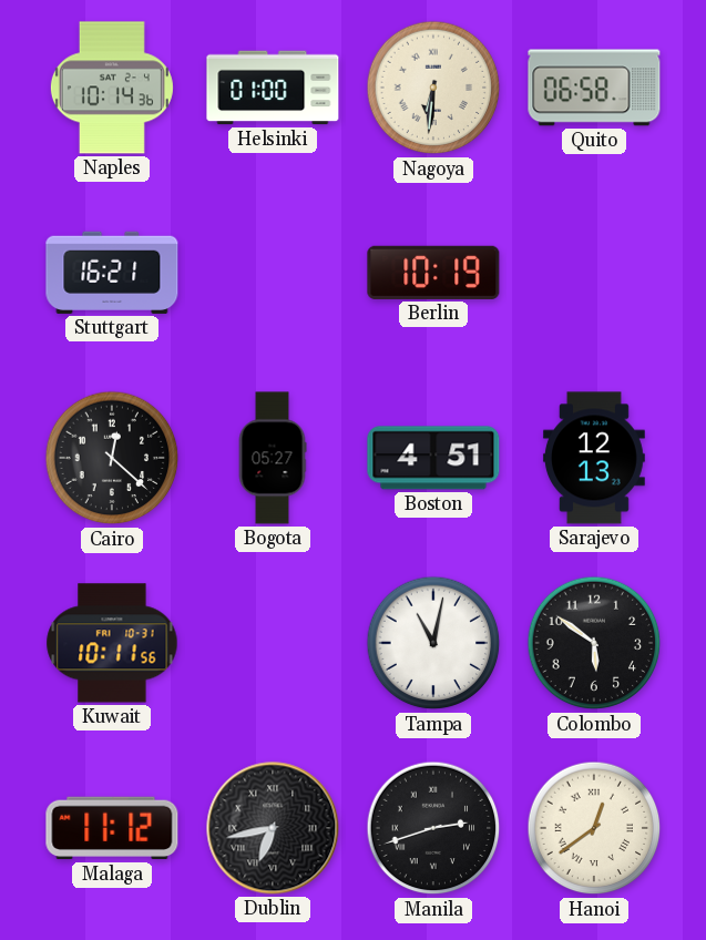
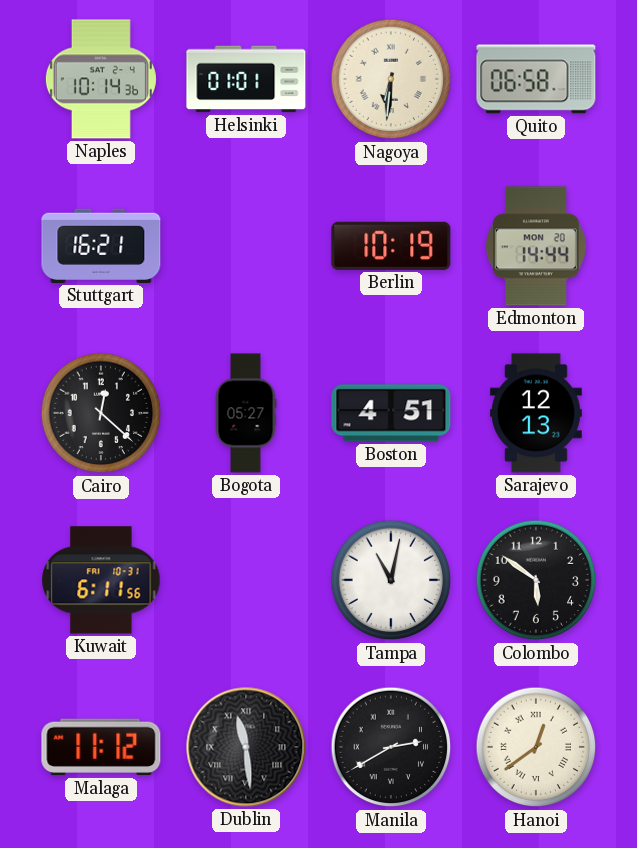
Helsinki: 01:00 -> 01:01 (246, 79)
Edmonton: none -> 14:44 (536, 246)
Kuwait: 10:11 -> 6:11 (101, 580)
Dublin: 6:43 -> 11:29 (246, 747)
Manila: 2:42 -> 2:40 (391, 747)
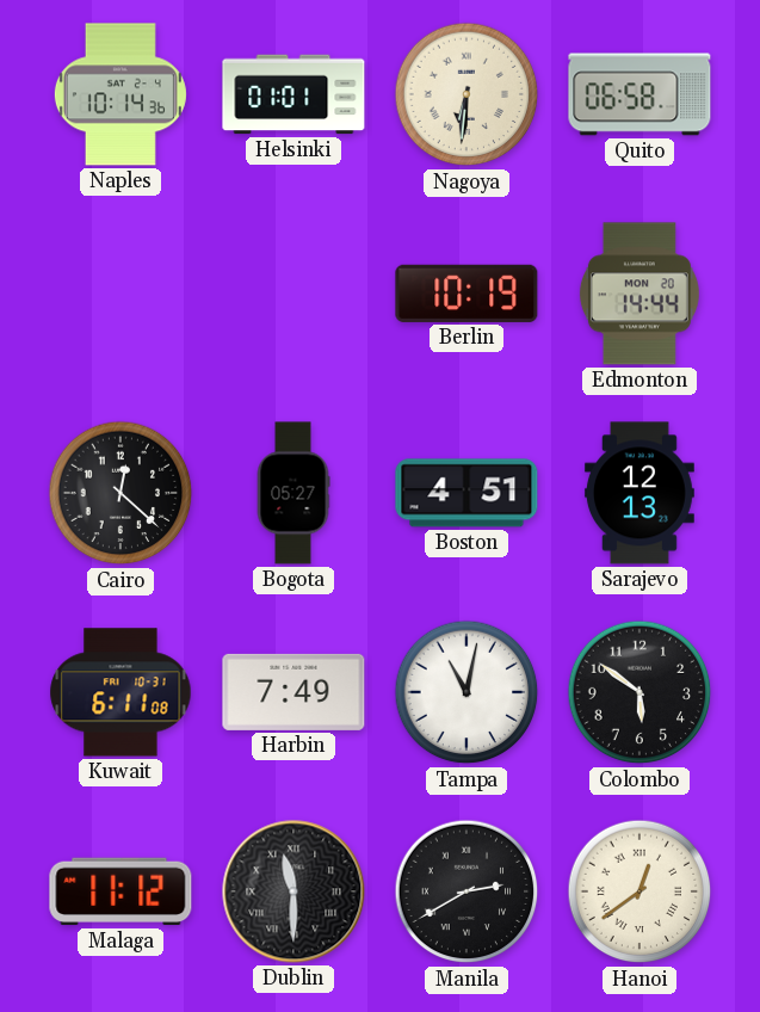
Stuttgart: 16:21 -> none (101, 246)
Kuwait: 6:11:56 -> 6:11:08 (121, 692)
Harbin: none -> 7:49 (294, 692)
Dublin: 11:29 -> 11:30 (294, 891)
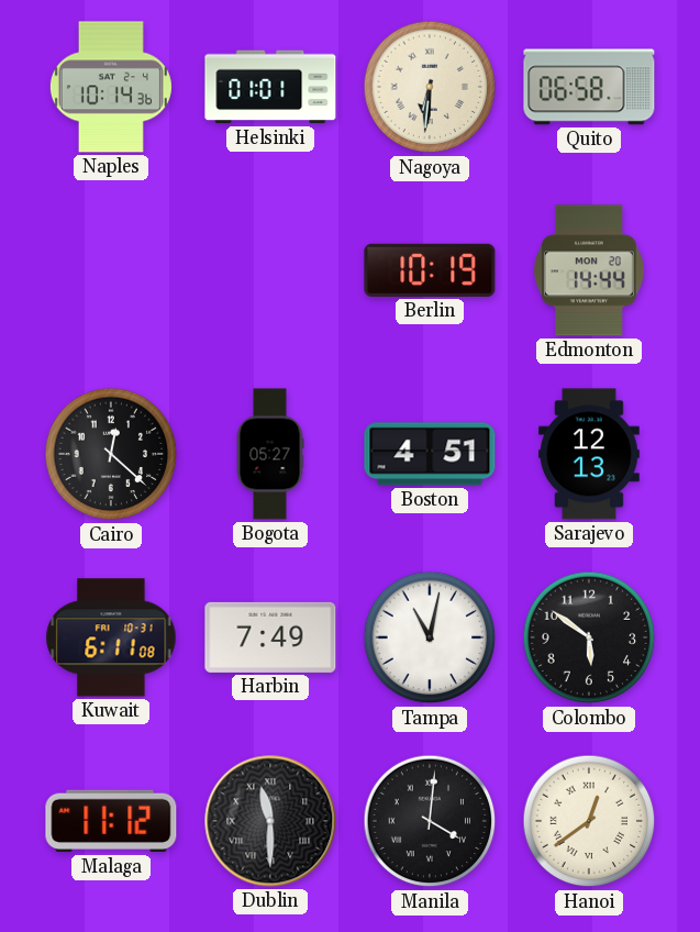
Manila: 2:40 -> 4:01 (430, 821)
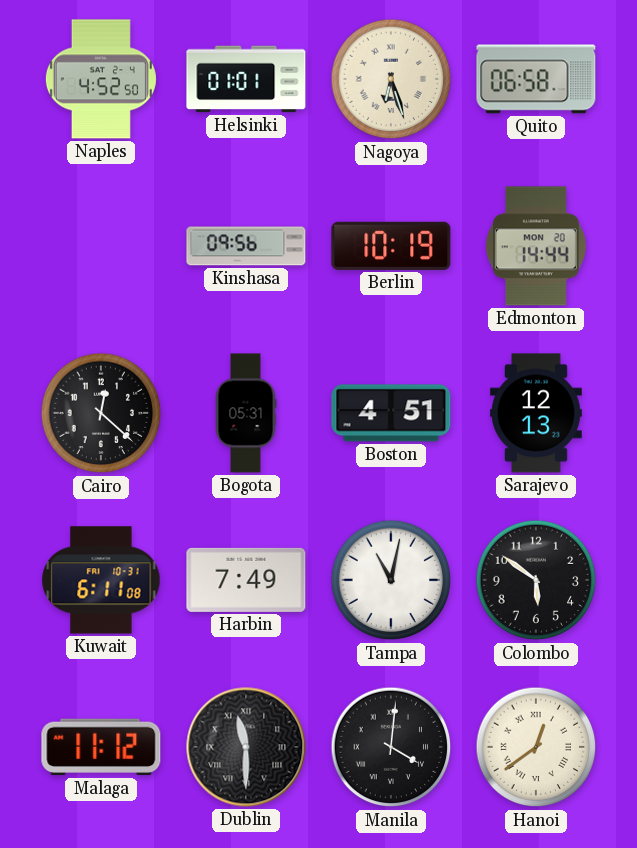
Naples: 10:14 -> 4:52 (101, 79)
Nagoya: 6:31 -> 6:27 (391, 79)
Kinshasa: none -> 09:56 (246, 246)
Bogota: 05:27 -> 05:31 (246, 413)
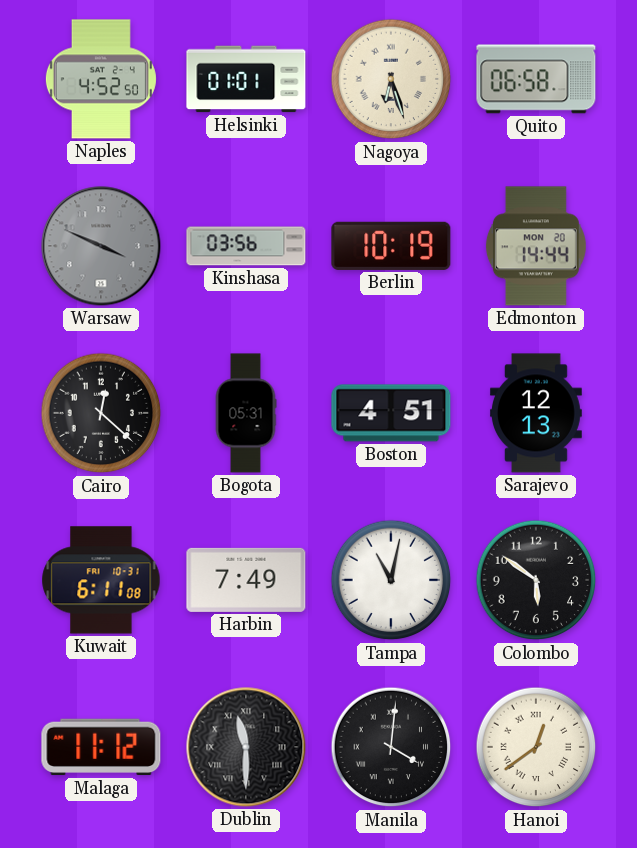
Warsaw: none -> 3:49 (101, 246)
Kinshasa: 09:56 -> 03:56 (246, 246)
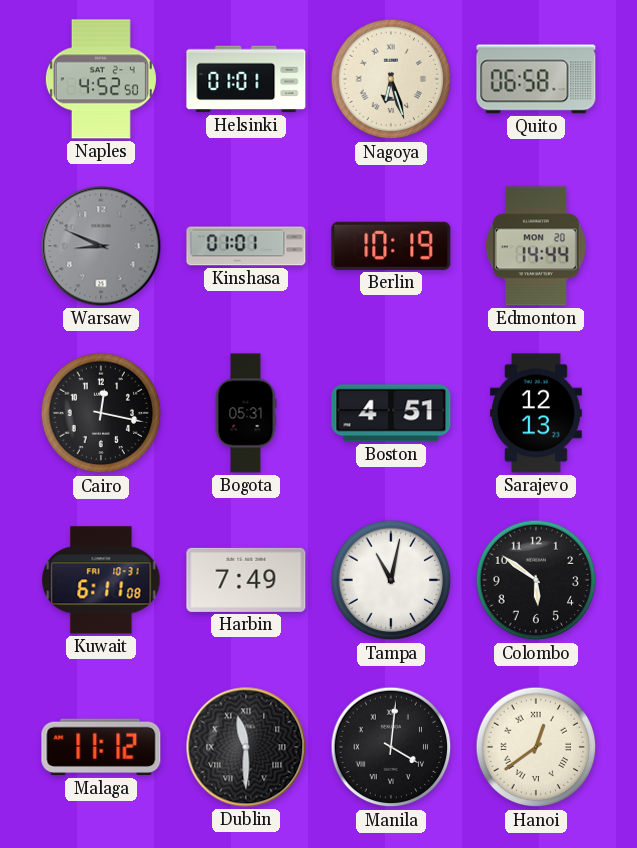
Warsaw: 3:49 -> 8:49 (101, 246)
Kinshasa: 03:56 -> 01:01 (246, 246)
Cairo: 12:22 -> 12:17 (101, 413)
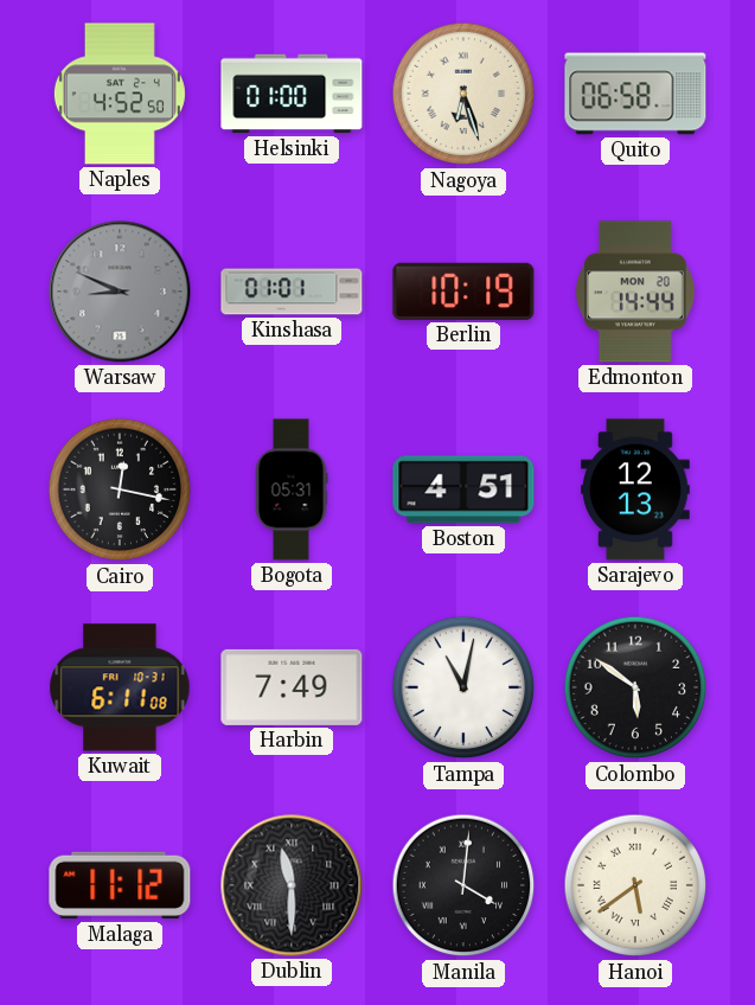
Helsinki: 01:01 -> 01:00 (292, 94)
Hanoi: 12:39 -> 5:39 (635, 885)
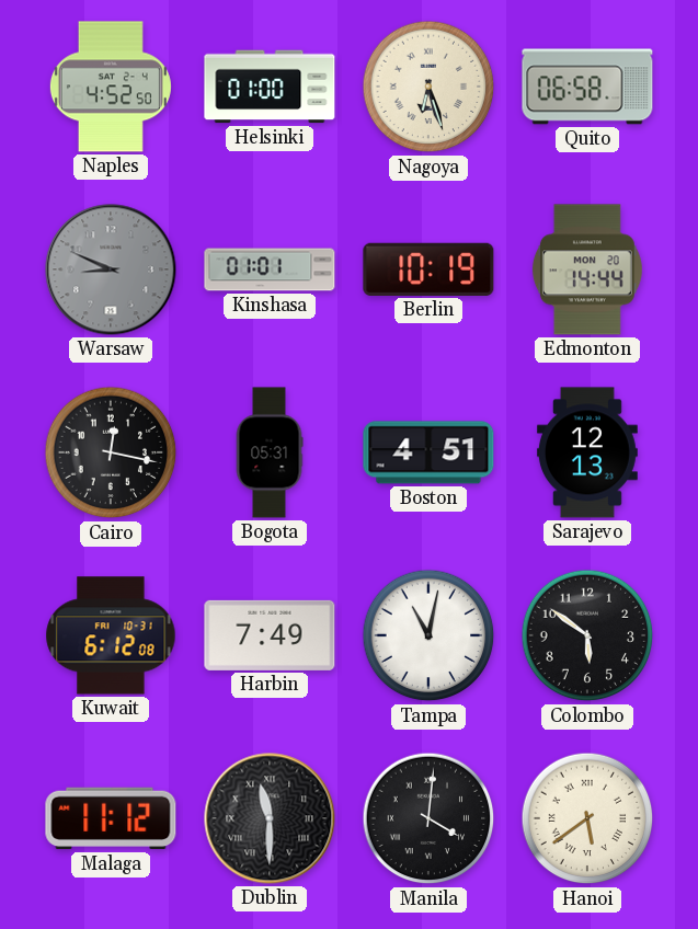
Kuwait: 6:11 -> 6:12 (111, 635)
